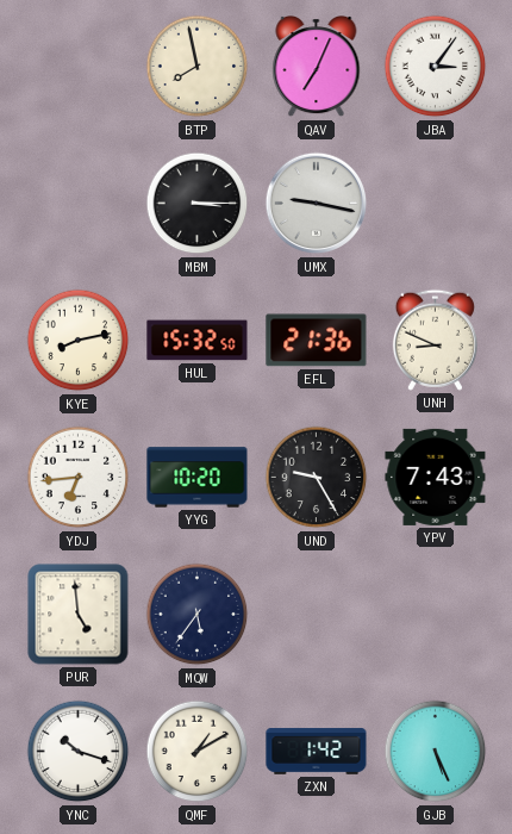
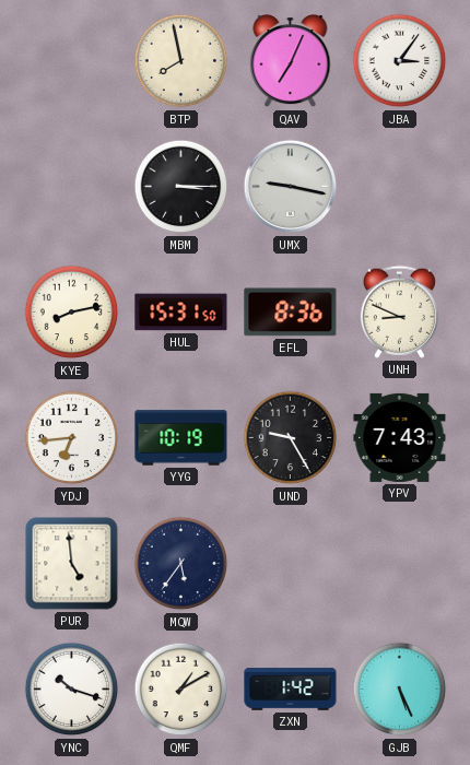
HUL: 15:32 -> 15:31 (181, 313)
EFL: 21:36 -> 8:36 (291, 313)
YYG: 10:20 -> 10:19 (181, 438)
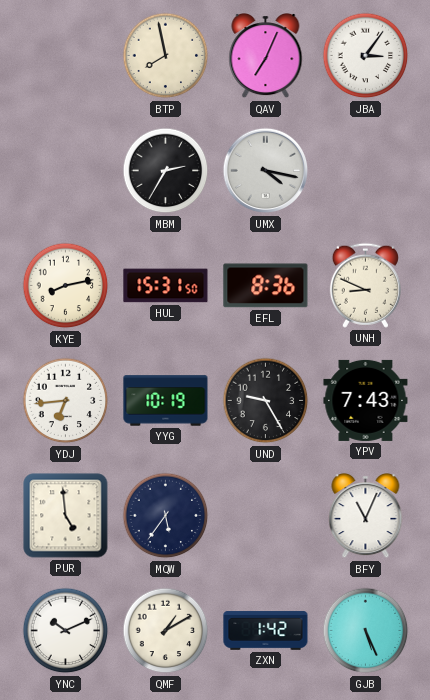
MBM: 3:15 -> 2:35 (166, 171)
UMX: 9:17 -> 4:17 (266, 171)
BFY: none -> 11:04 (366, 517)
YNC: 10:18 -> 10:11 (66, 631)
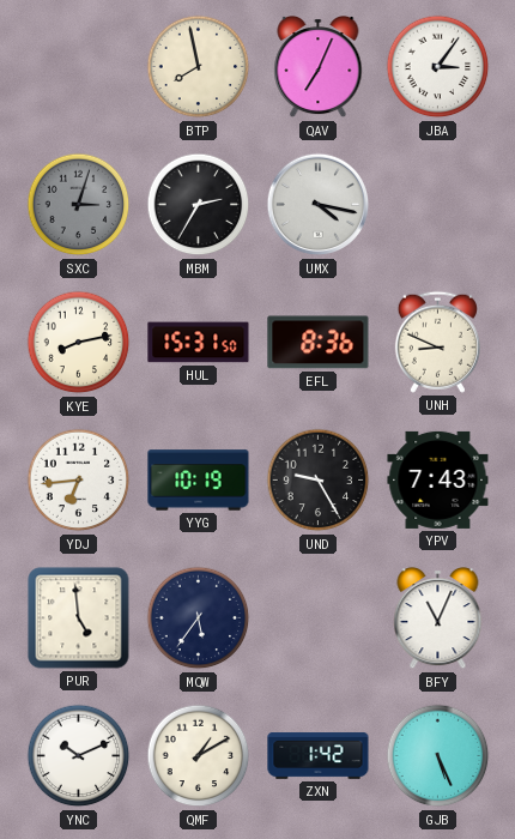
SXC: none -> 3:03 (79, 205)
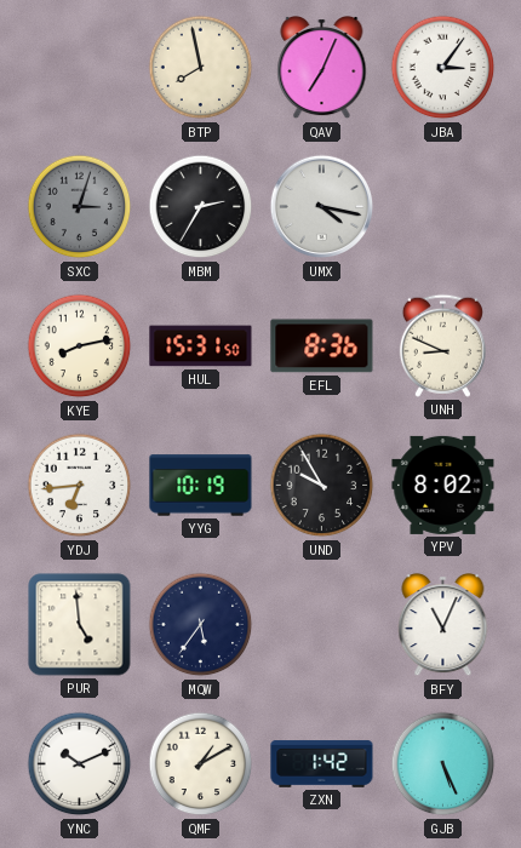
UND: 9:25 -> 9:55 (322, 486)
YPV: 7:43 -> 8:02 (443, 485)
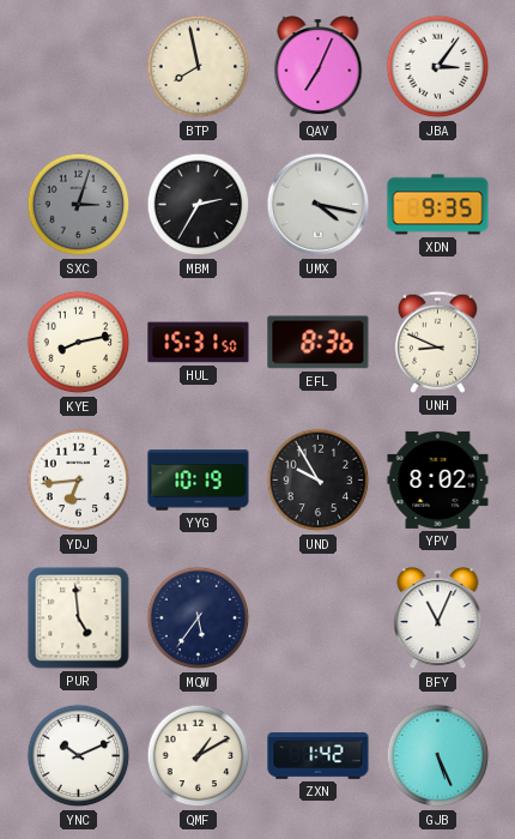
XDN: none -> 9:35 (438, 205)
